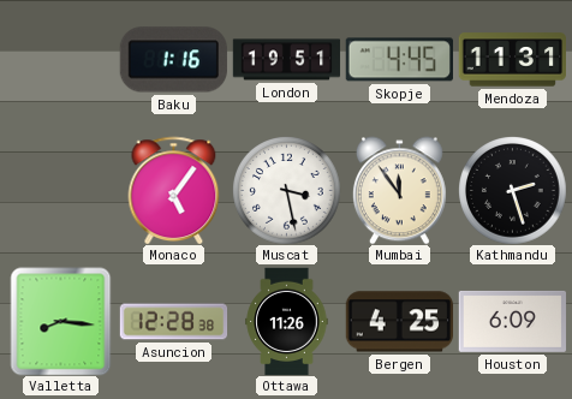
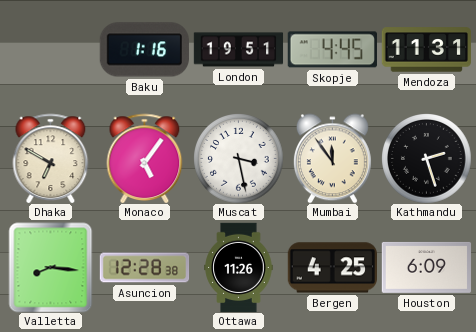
Dhaka: none -> 6:50 (51, 158)
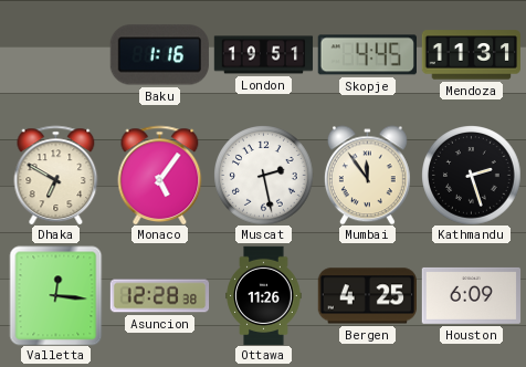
Muscat: 3:28 -> 2:28 (264, 176)
Valletta: 8:16 -> 12:16 (56, 295)
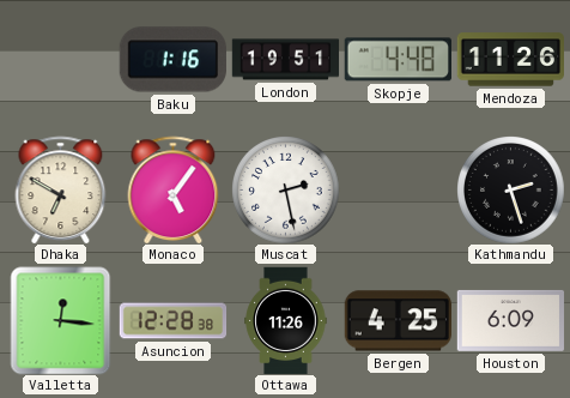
Skopje: 4:45 -> 4:48 (398, 60)
Mendoza: 11:31 -> 11:26 (510, 60)
Mumbai: 11:54 -> none (367, 175)
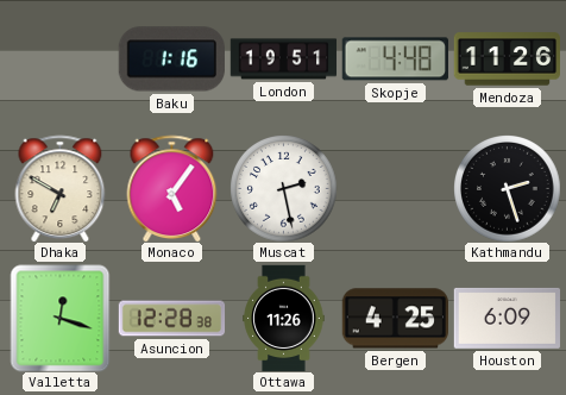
Valletta: 12:16 -> 12:18 (61, 318)
